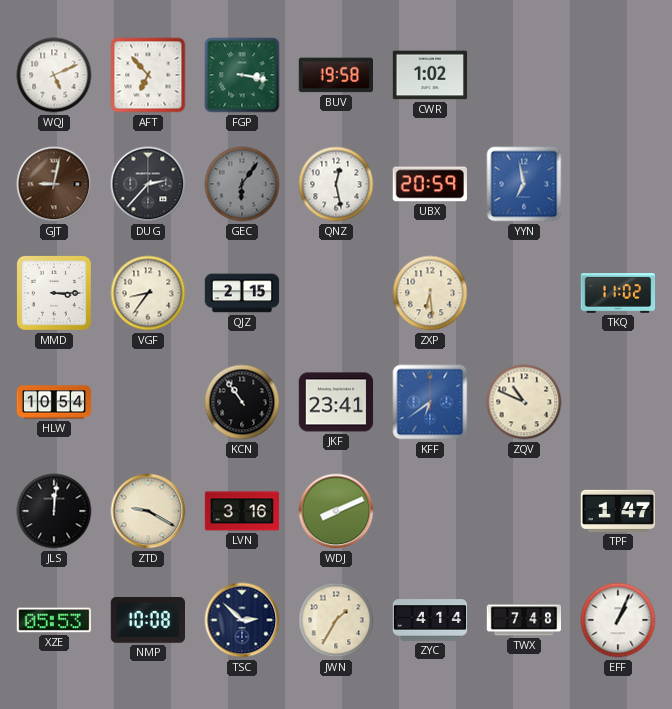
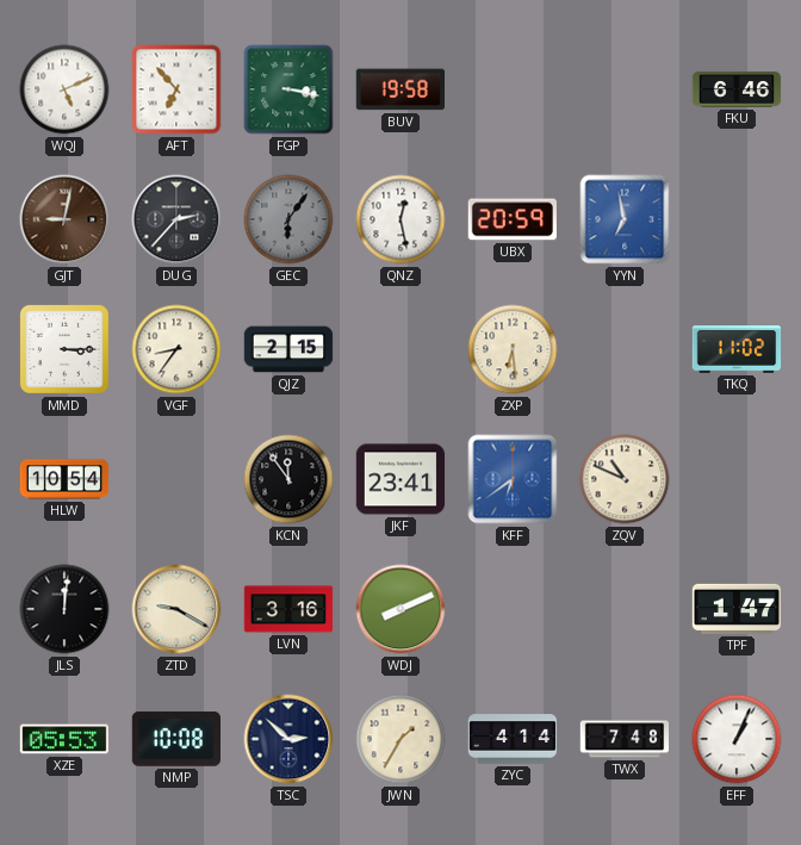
CWR: 1:02 -> none (430, 75)
FKU: none -> 6:46 (737, 89)
KCN: 10:54 -> 11:54 (288, 479)
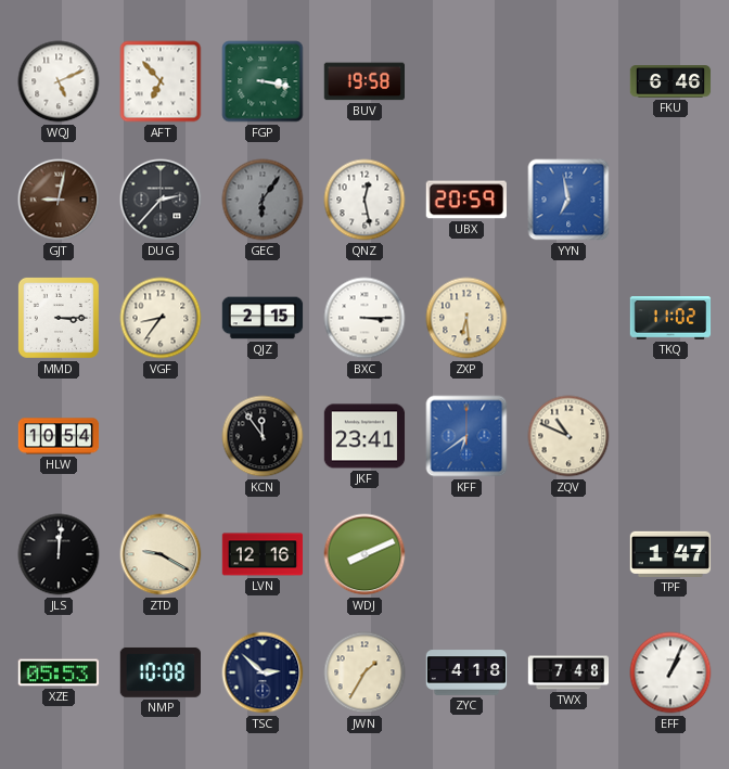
BXC: none -> 3:15 (364, 318)
LVN: 3:16 -> 12:16 (263, 554)
ZYC: 4:14 -> 4:18 (466, 672)
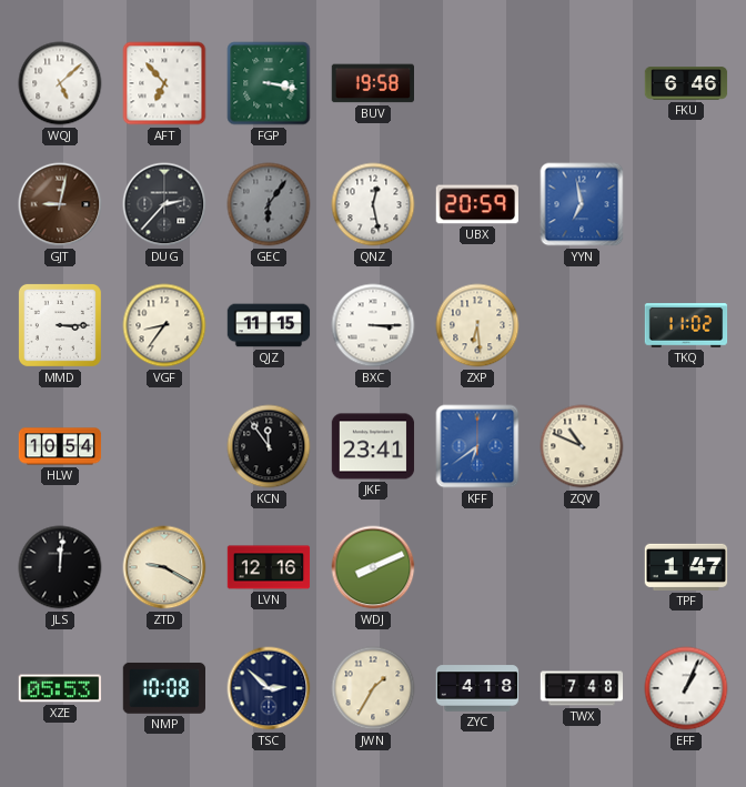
WQJ: 5:11 -> 5:08 (60, 83)
QJZ: 2:15 -> 11:15 (269, 325)
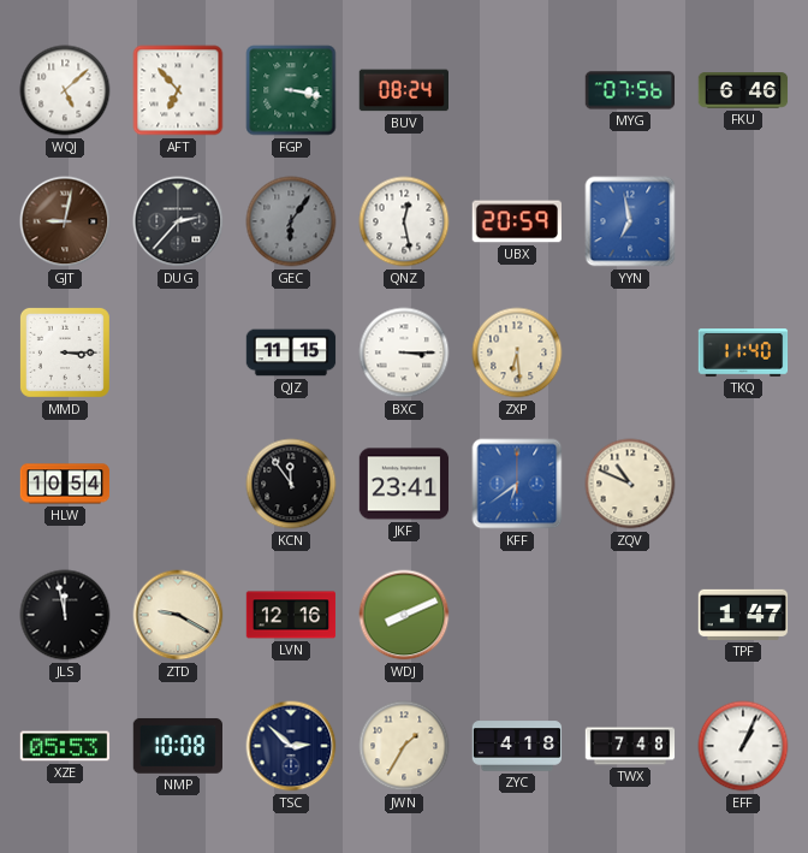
BUV: 19:58 -> 08:24 (403, 90)
MYG: none -> 07:56 (630, 90)
VGF: 8:36 -> none (164, 325)
TKQ: 11:02 -> 11:40 (743, 353)
JLS: 12:01 -> 11:58 (65, 615)
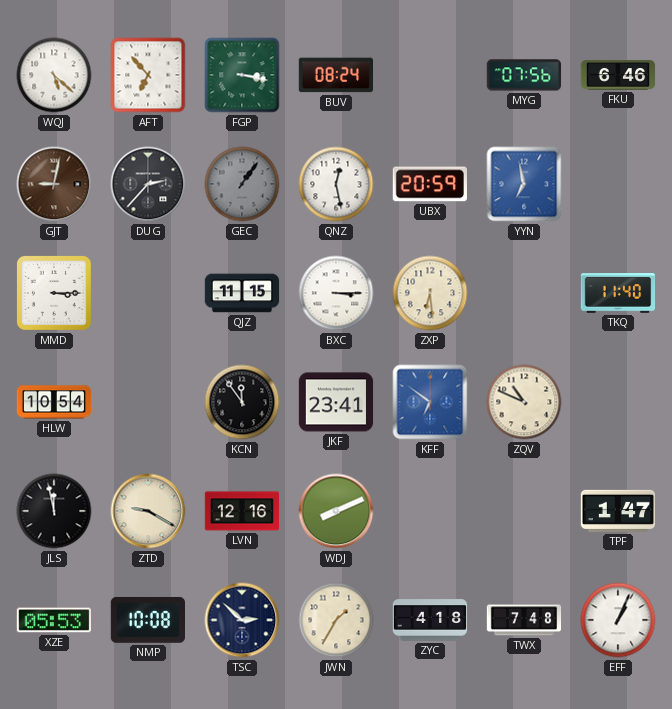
WQJ: 5:08 -> 5:22 (54, 75)
GEC: 6:06 -> 1:06 (242, 184)
KFF: 6:39 -> 6:51 (430, 402)
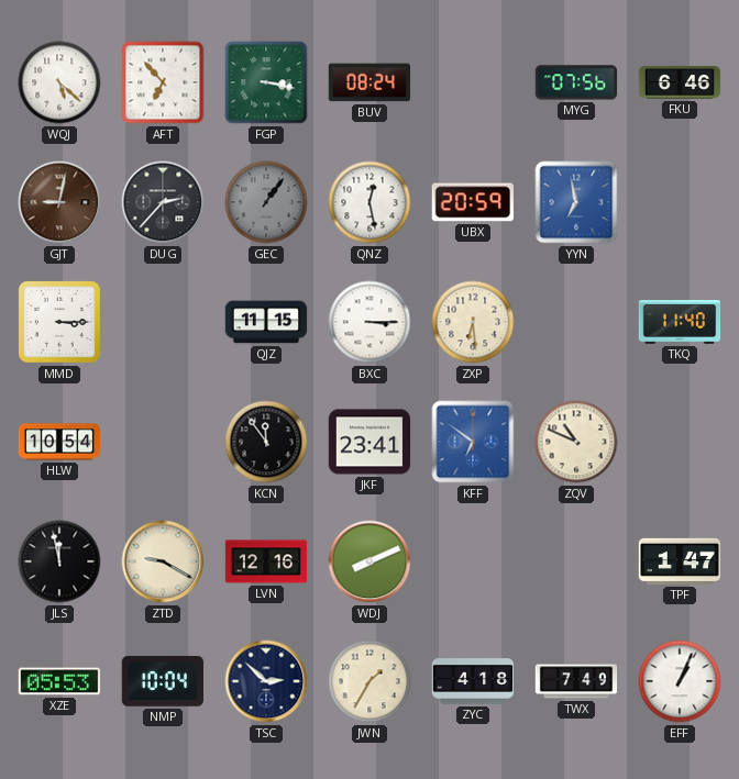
NMP: 10:08 -> 10:04 (162, 681)
TWX: 7:48 -> 7:49 (576, 681)
